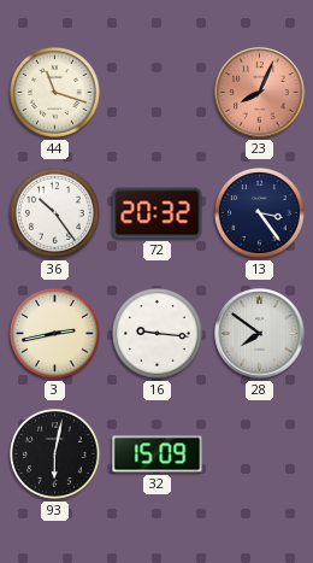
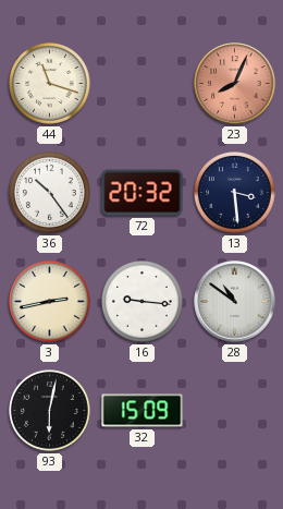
13: 3:24 -> 3:29 (235, 193)
28: 7:51 -> 10:51 (235, 302)
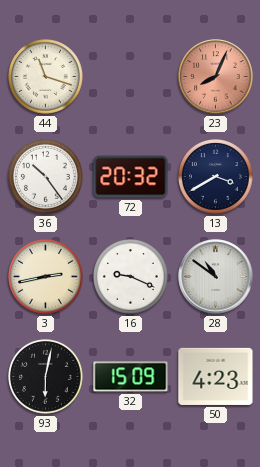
13: 3:29 -> 3:40 (216, 177)
16: 9:16 -> 9:19 (131, 277)
50: none -> 4:23 (216, 376)
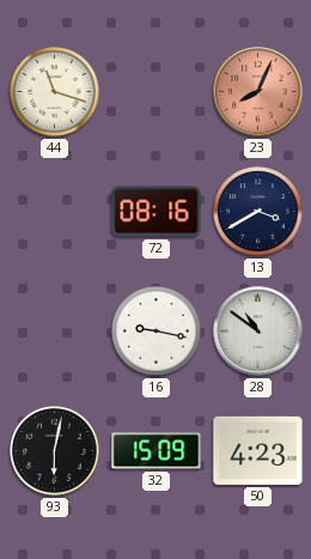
36: 10:24 -> none (46, 177)
72: 20:32 -> 08:16 (157, 212)
3: 2:43 -> none (46, 277)
16: 9:19 -> 9:17 (157, 332)
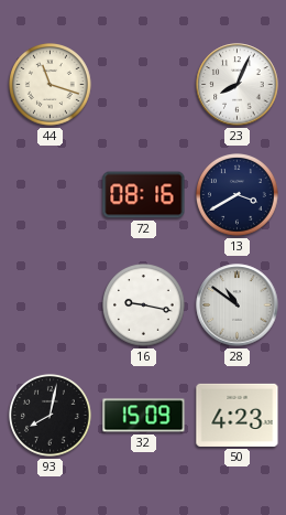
23 dial: salmon -> white (238, 85)
93: 6:02 -> 8:02 (51, 416)
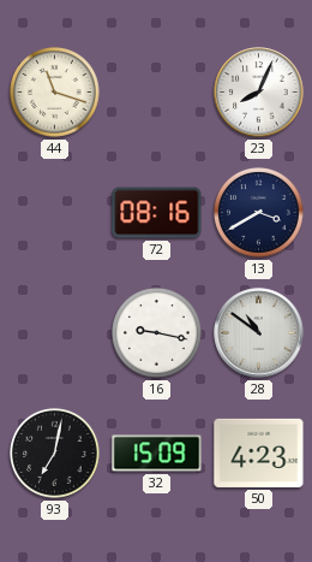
93: 8:02 -> 7:02 (55, 454)
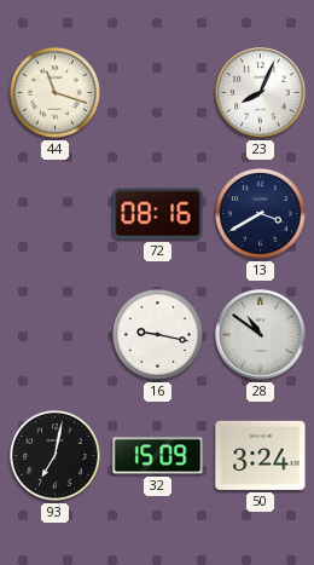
50: 4:23 -> 3:24 (261, 455)
